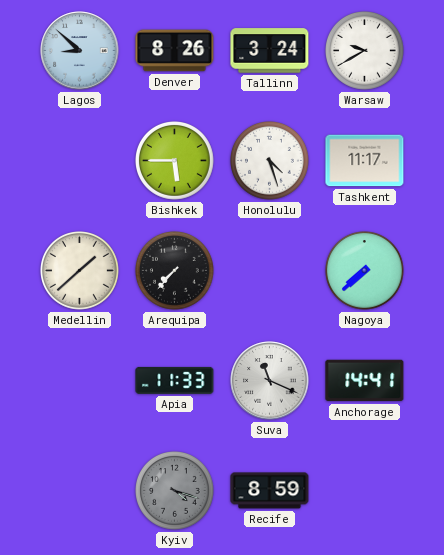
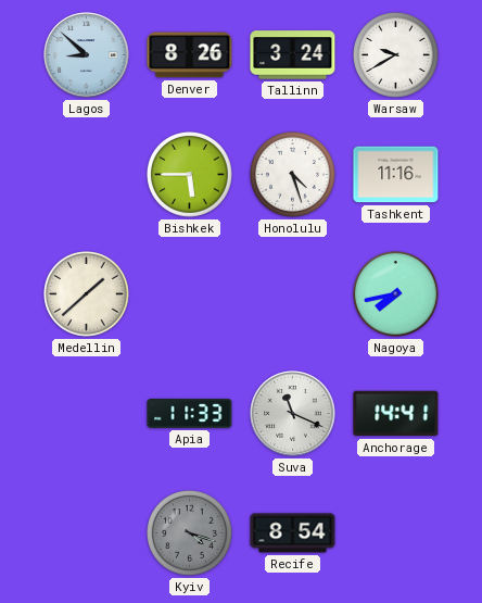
Tashkent: 11:17 -> 11:16 (396, 175)
Arequipa: 7:37 -> none (175, 271)
Nagoya: 7:38 -> 7:43 (396, 294)
Recife: 8:59 -> 8:54 (293, 533)
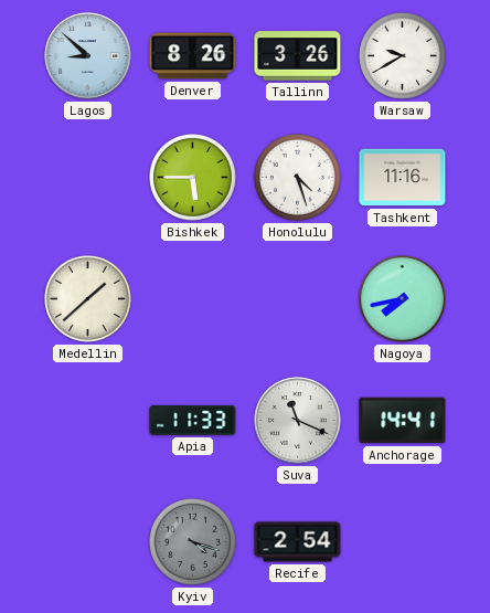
Tallinn: 3:24 -> 3:26 (298, 56)
Recife: 8:54 -> 2:54 (298, 542)
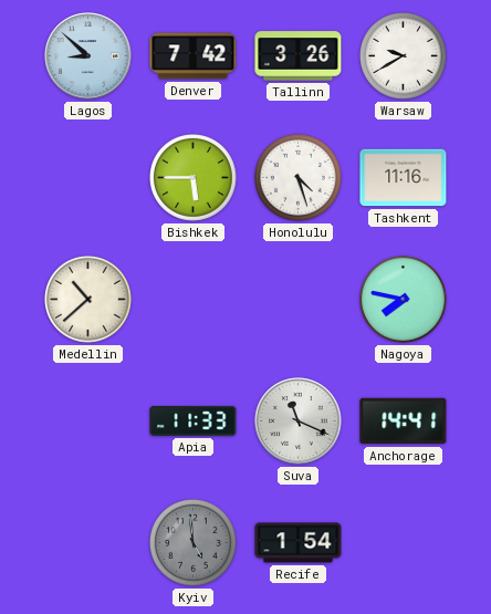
Denver: 8:26 -> 7:42 (194, 56)
Medellin: 1:38 -> 10:38 (88, 300)
Nagoya: 7:43 -> 7:47 (404, 300)
Kyiv: 4:18 -> 4:59 (194, 543)
Recife: 2:54 -> 1:54 (299, 543)
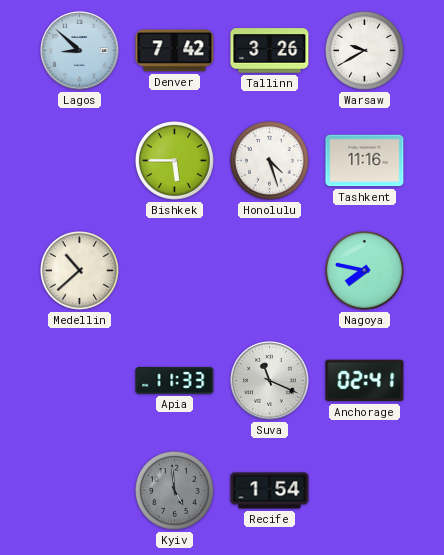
Anchorage: 14:41 -> 02:41 (365, 381)
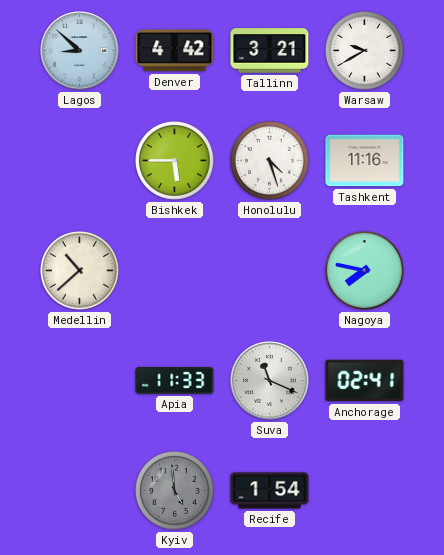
Denver: 7:42 -> 4:42 (175, 51)
Tallinn: 3:26 -> 3:21 (270, 51)
